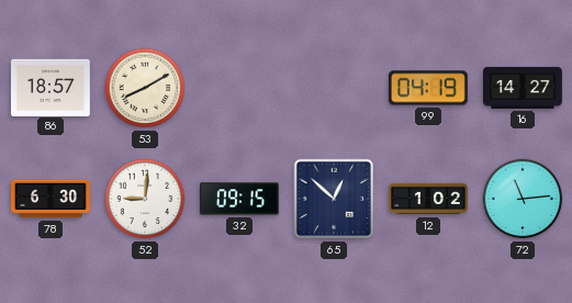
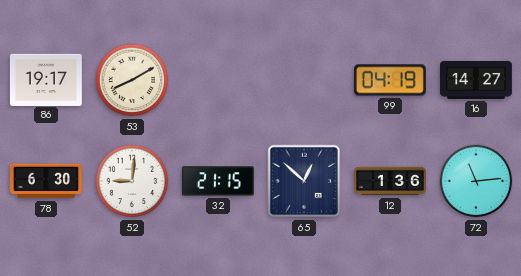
86: 18:57 -> 19:17 (46, 79)
32: 09:15 -> 21:15 (218, 181)
12: 1:02 -> 1:36 (391, 181)
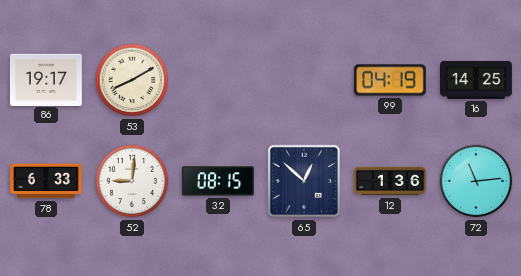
16: 14:27 -> 14:25 (477, 80)
78: 6:30 -> 6:33 (47, 181)
32: 21:15 -> 08:15 (218, 181)
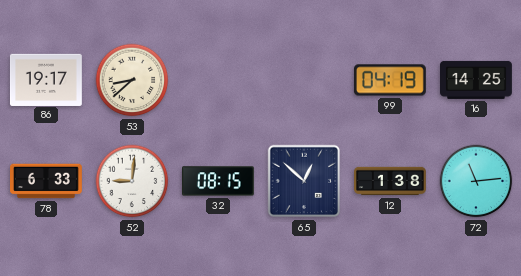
53: 8:10 -> 8:38 (132, 80)
12: 1:36 -> 1:38 (391, 181)
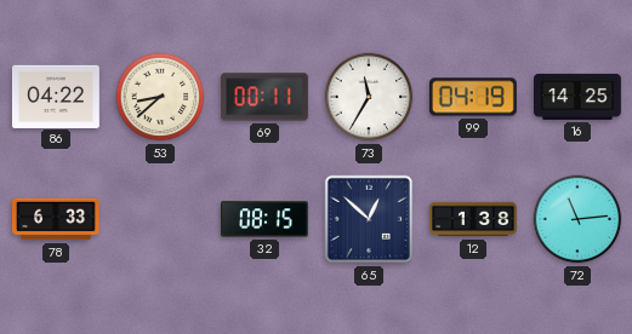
86: 19:17 -> 04:22 (56, 96)
69: none -> 00:11 (264, 97)
73: none -> 11:35 (369, 97)
52: 9:01 -> none (132, 181)
